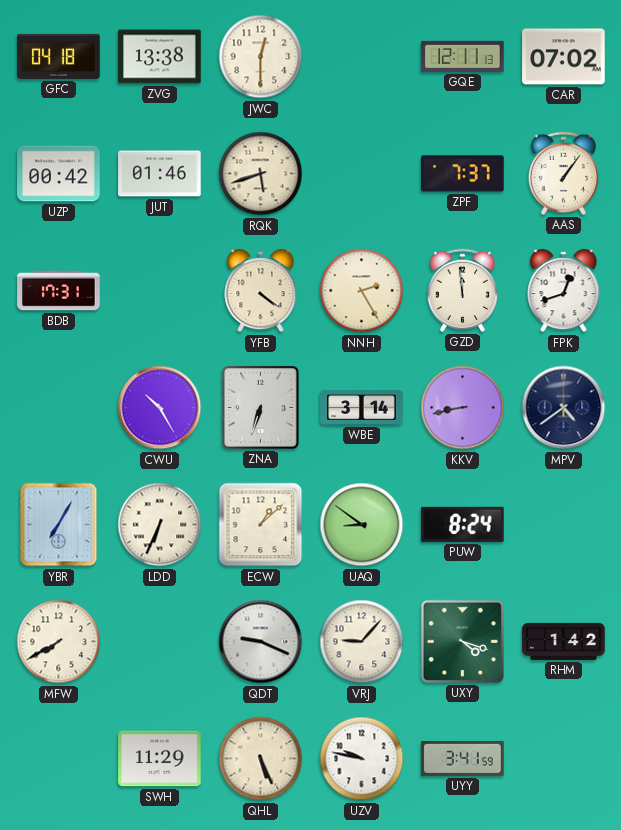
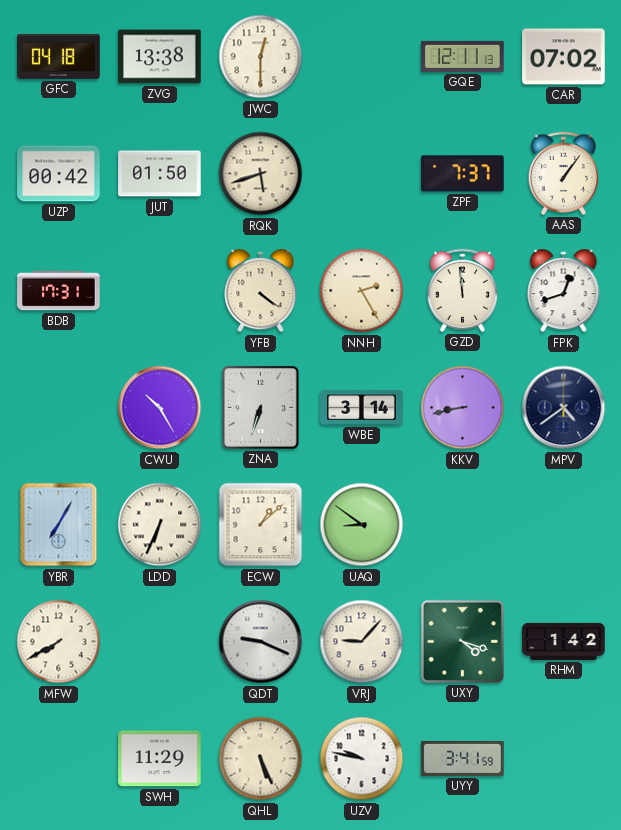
JUT: 01:46 -> 01:50 (160, 174)
PUW: 8:24 -> none (463, 524)
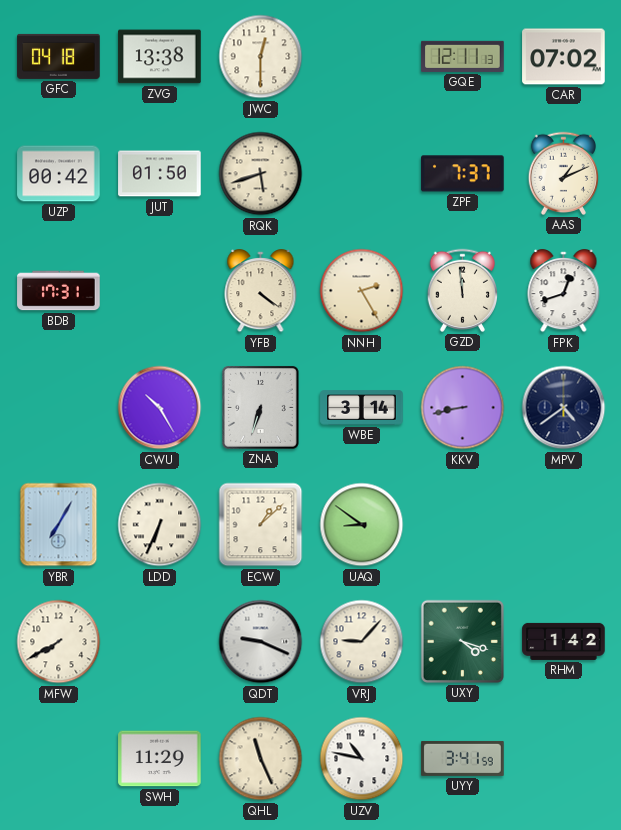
AAS: 1:06 -> 1:11 (563, 173)
QHL: 5:26 -> 11:26 (261, 759)
UZV: 9:47 -> 10:47 (362, 759)
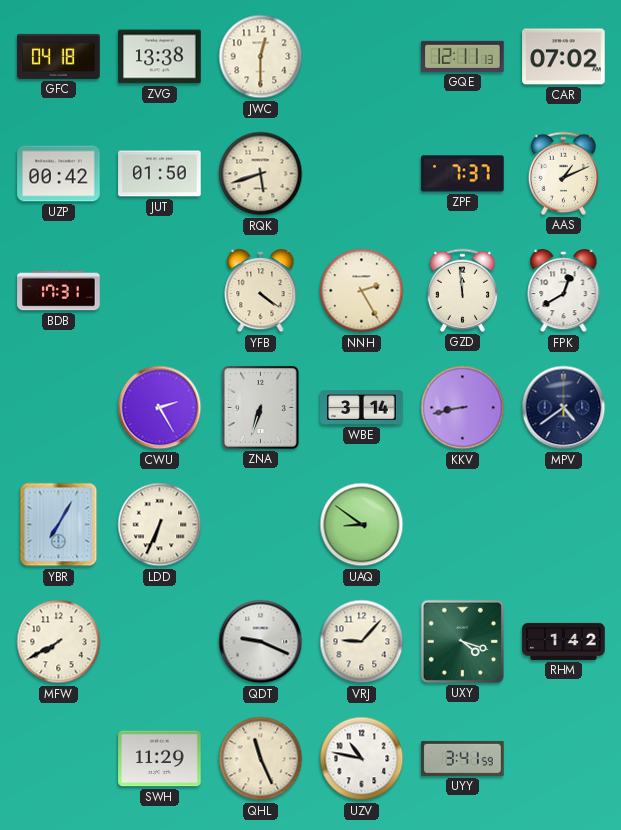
FPK: 12:42 -> 12:40 (564, 291)
CWU: 10:25 -> 2:25 (160, 408)
ECW: 1:08 -> none (261, 525)
